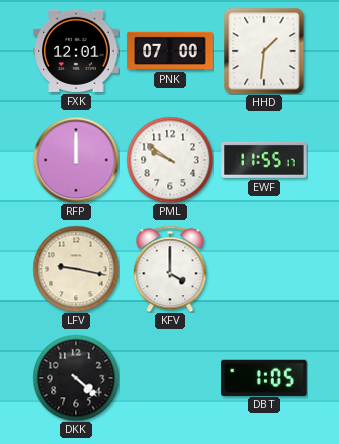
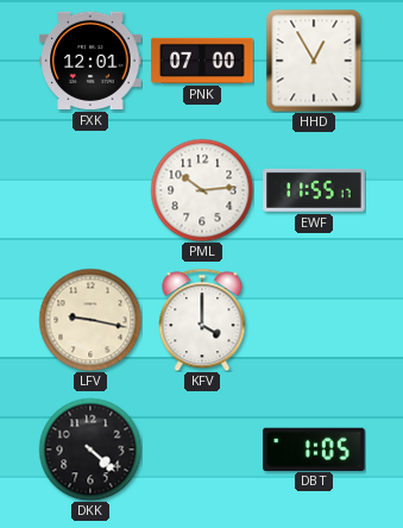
HHD: 1:31 -> 12:55 (314, 61)
RFP: 12:00 -> none (76, 160)
PML: 9:51 -> 10:14 (202, 190)
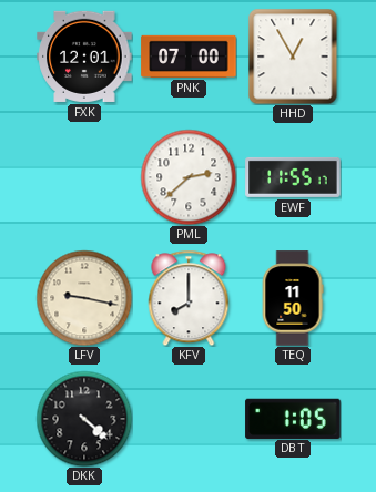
PML: 10:14 -> 2:38 (189, 177)
KFV: 4:00 -> 8:00 (189, 298)
TEQ: none -> 11:50 (293, 298)
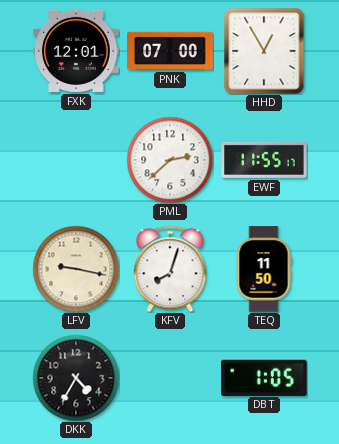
KFV: 8:00 -> 8:03 (170, 269)
DKK: 4:22 -> 4:35 (76, 378)
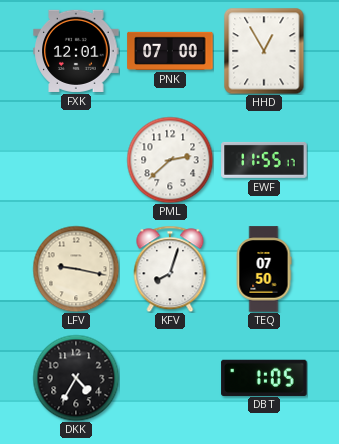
TEQ: 11:50 -> 07:50 (264, 269)
